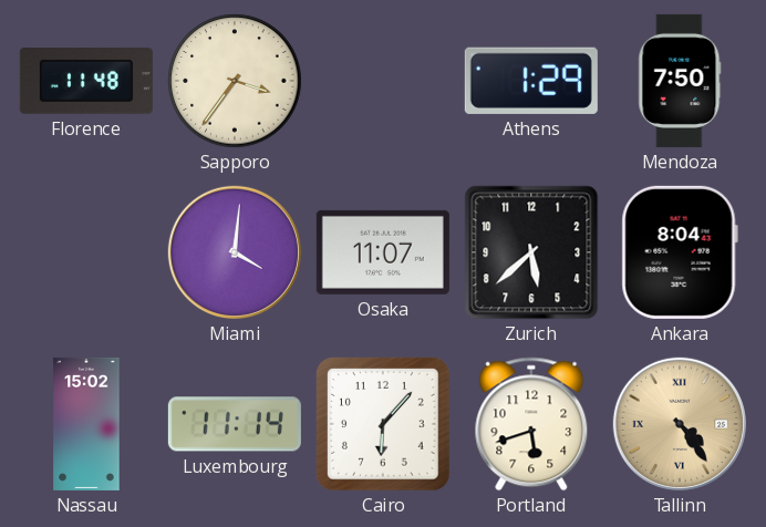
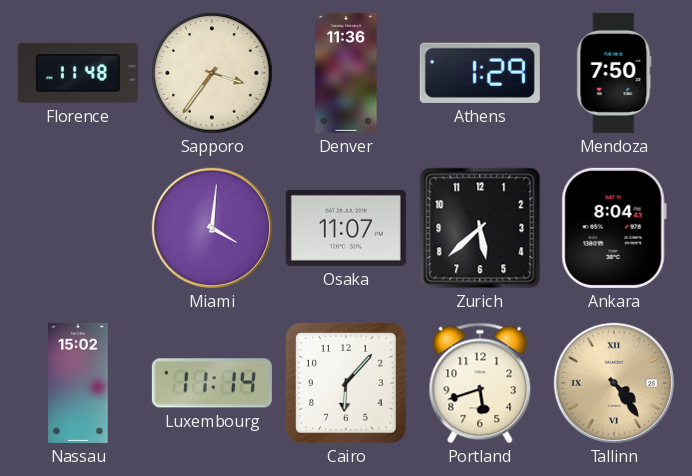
Denver: none -> 11:36 (346, 73)
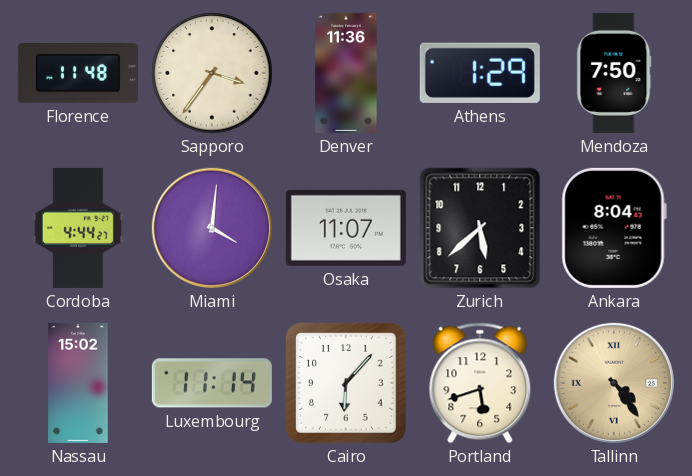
Cordoba: none -> 4:44 (78, 228)
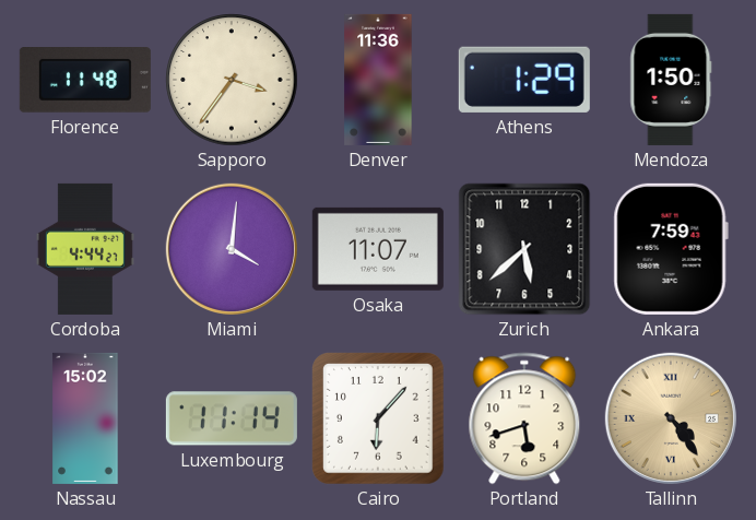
Mendoza: 7:50 -> 1:50 (671, 80)
Ankara: 8:04 -> 7:59 (671, 249)
